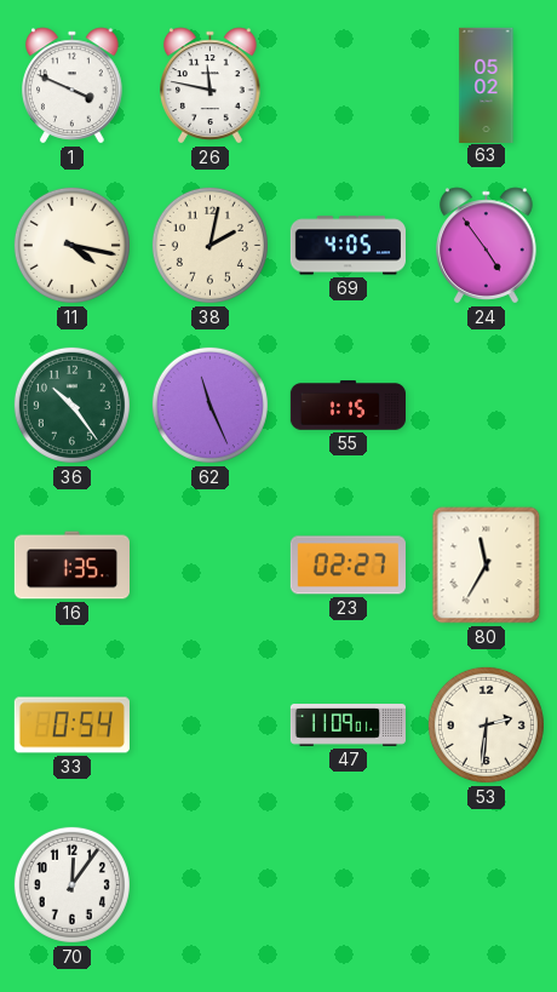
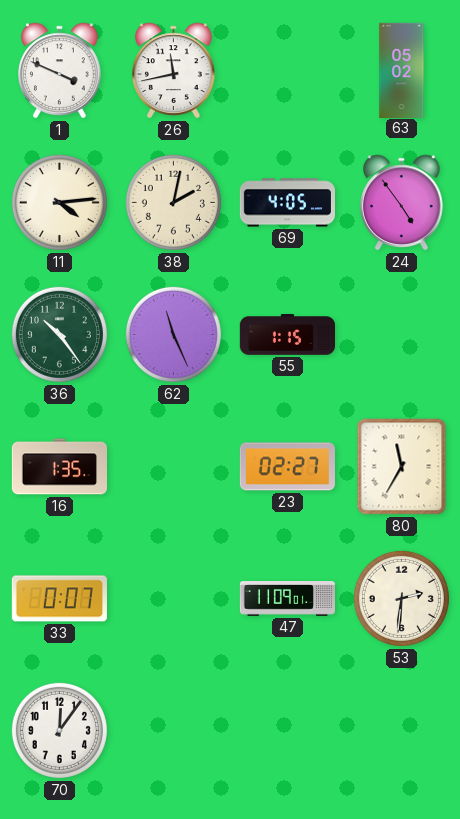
26: 11:47 -> 11:43 (174, 71)
11: 4:17 -> 4:14 (59, 202)
33: 0:54 -> 0:07 (59, 599)
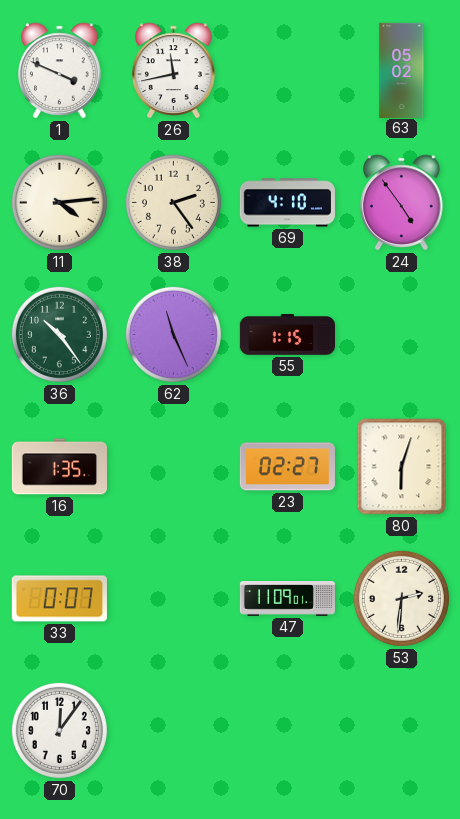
38: 2:02 -> 2:24 (173, 202)
69: 4:05 -> 4:10 (287, 203)
80: 11:35 -> 6:03 (402, 467)
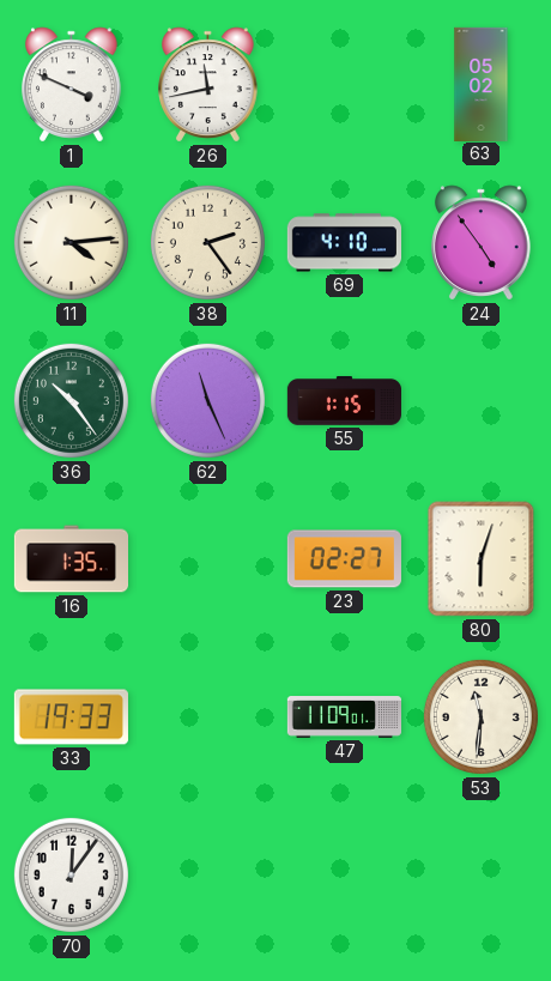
33: 0:07 -> 19:33 (71, 717)
53: 2:31 -> 11:31 (480, 716)
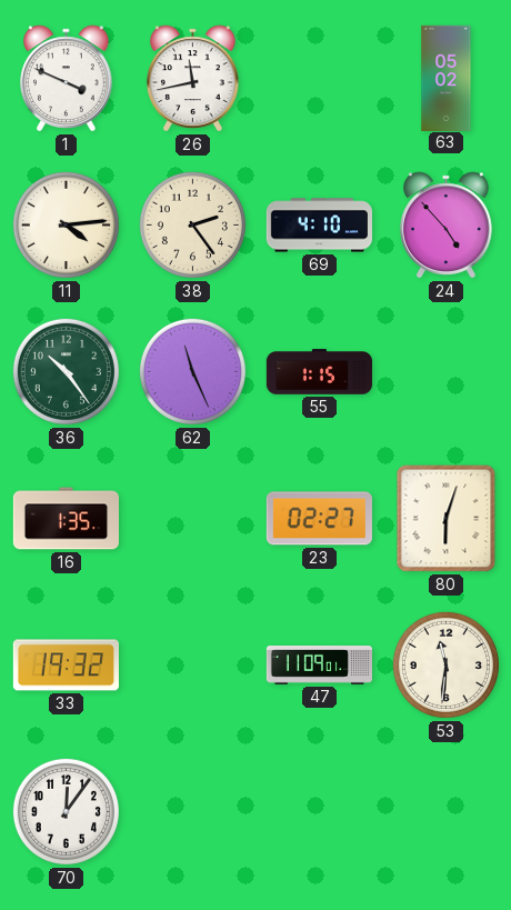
24: 4:54 -> 4:53 (447, 226)
33: 19:33 -> 19:32 (66, 666)
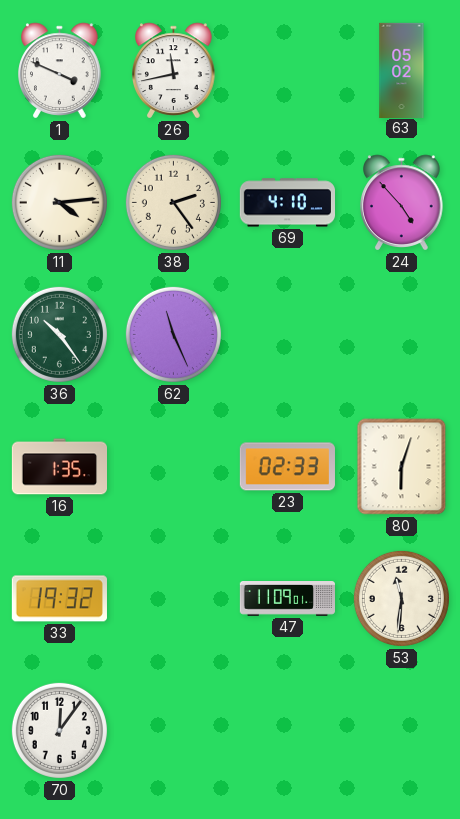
55: 1:15 -> none (319, 372)
23: 02:27 -> 02:33 (287, 467)
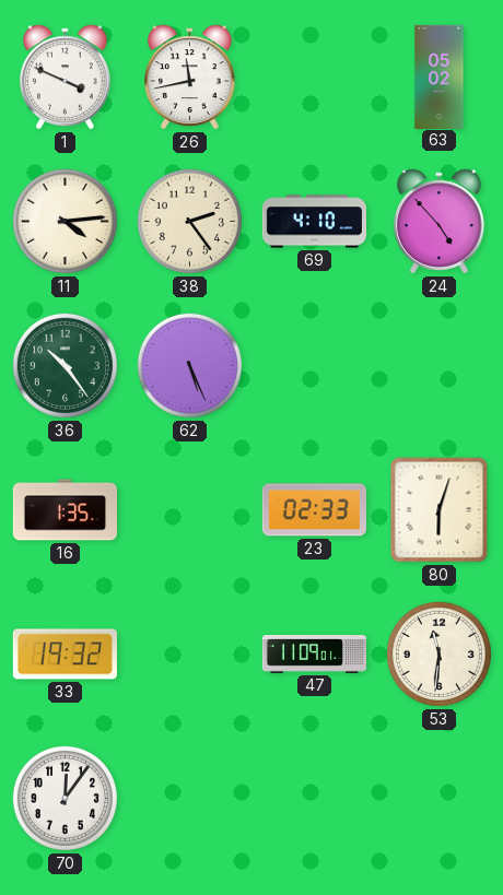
62: 11:26 -> 5:26 (189, 365)
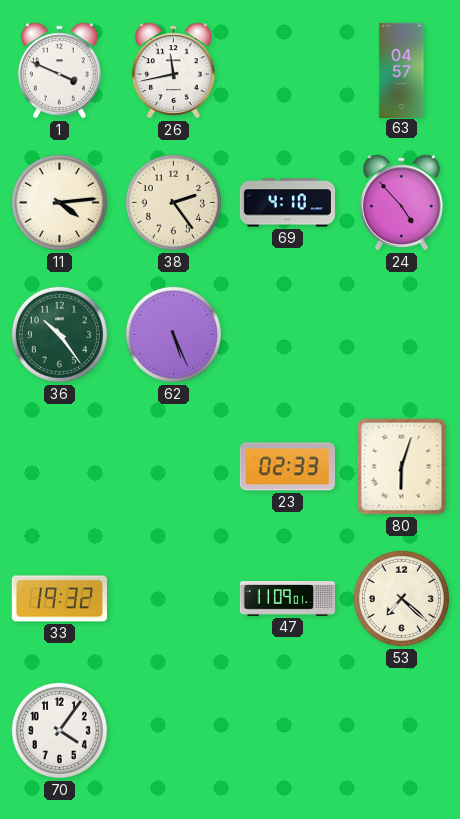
63: 05:02 -> 04:57 (402, 70)
16: 1:35 -> none (65, 510)
53: 11:31 -> 7:22 (401, 598)
70: 12:06 -> 4:06 (59, 730)
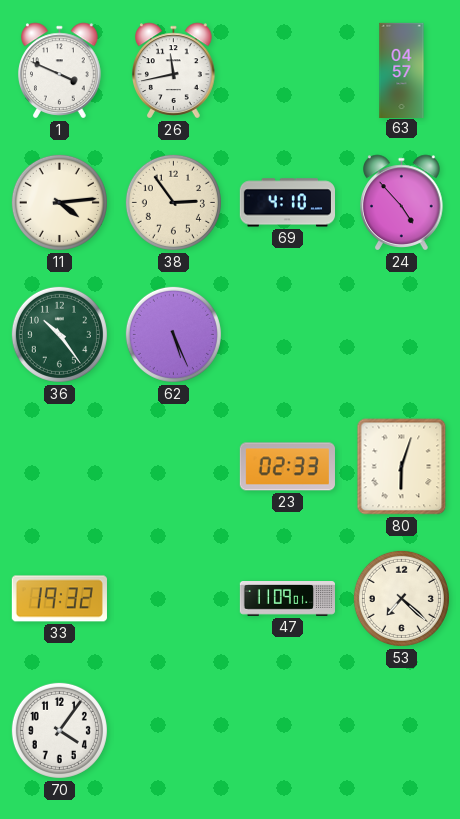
38: 2:24 -> 2:54 (173, 202)
